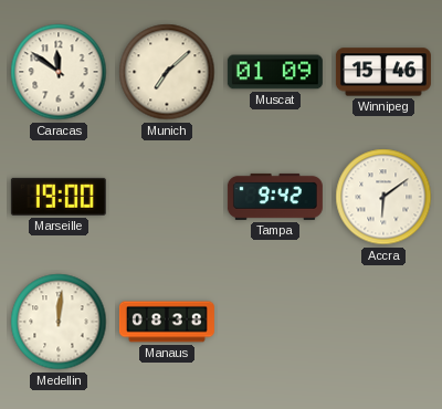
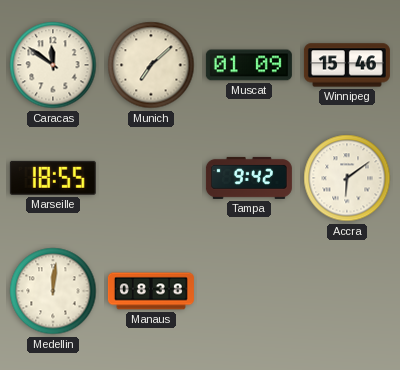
Marseille: 19:00 -> 18:55 (53, 178)
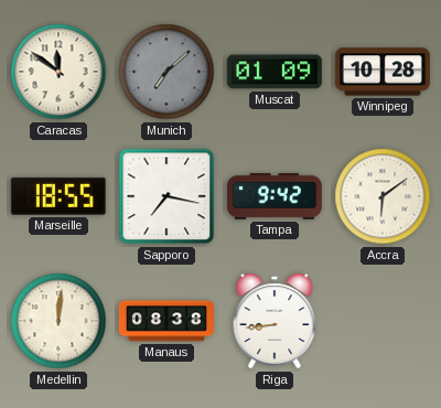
Munich dial: cream -> grey (166, 72)
Winnipeg: 15:46 -> 10:28 (383, 72)
Sapporo: none -> 7:17 (166, 196)
Riga: none -> 8:44 (275, 321)
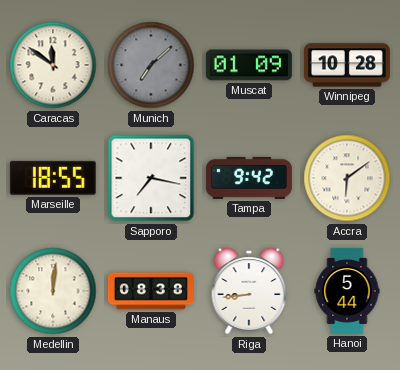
Hanoi: none -> 5:44 (347, 291)
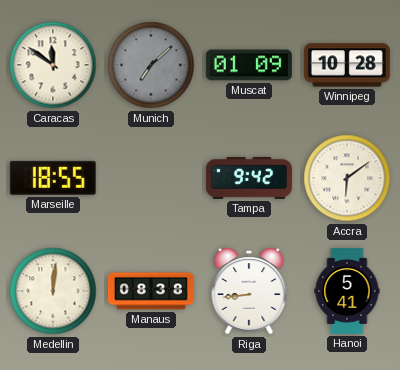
Sapporo: 7:17 -> none (151, 178)
Hanoi: 5:44 -> 5:41 (347, 291)
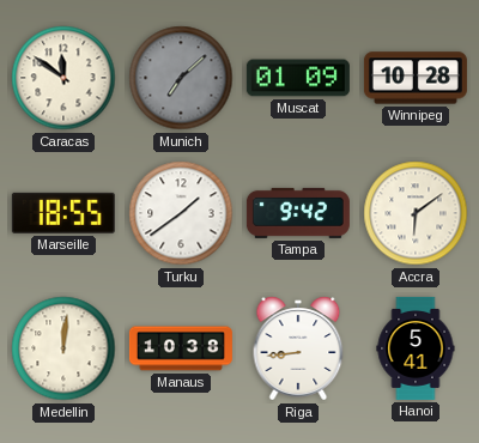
Turku: none -> 1:39 (181, 213)
Manaus: 08:38 -> 10:38 (181, 348)
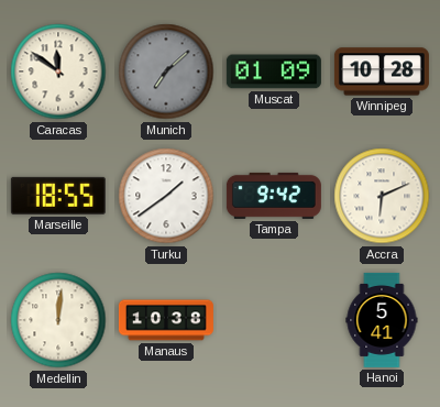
Accra: 6:09 -> 6:11 (382, 196)
Riga: 8:44 -> none (298, 348)
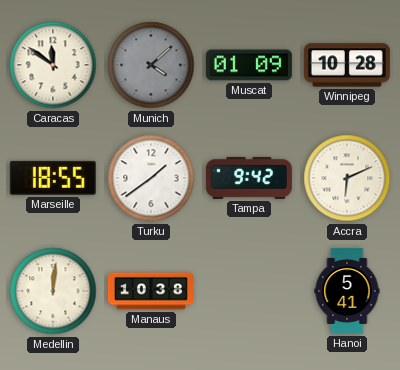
Munich: 7:08 -> 4:08 (151, 65)
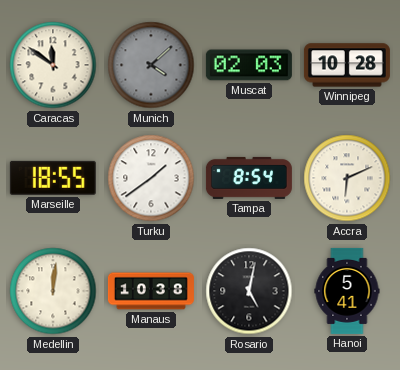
Muscat: 01:09 -> 02:03 (249, 65)
Tampa: 9:42 -> 8:54 (249, 178)
Rosario: none -> 5:02 (249, 291)
